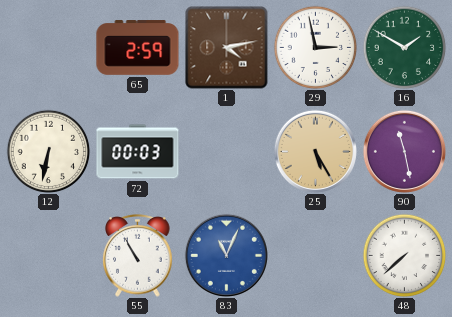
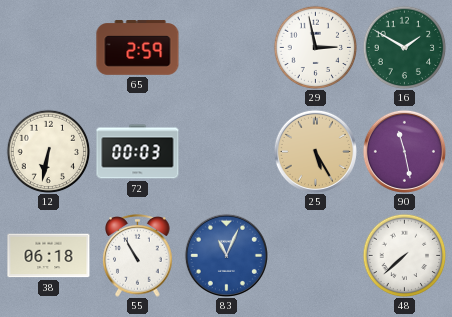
1: 4:13 -> none (227, 48)
38: none -> 06:18 (49, 256)
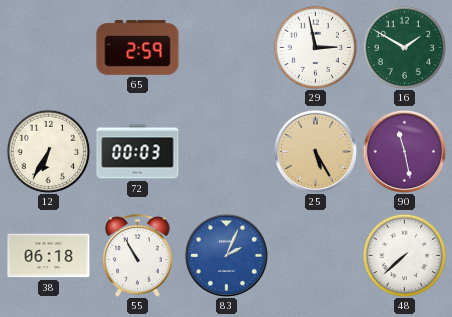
12: 6:32 -> 6:35 (48, 151)
83: 11:04 -> 2:04 (226, 255)
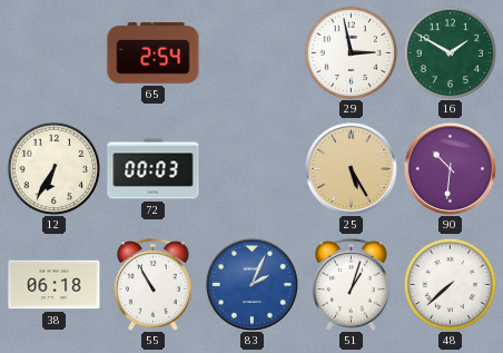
65: 2:59 -> 2:54 (154, 53)
90: 11:28 -> 10:31 (450, 168)
51: none -> 1:03 (352, 285)
